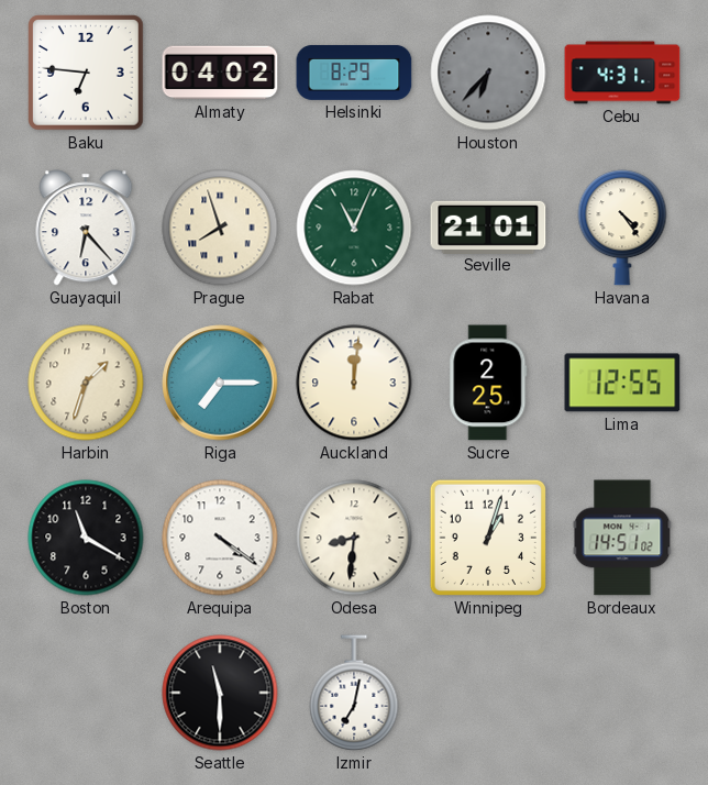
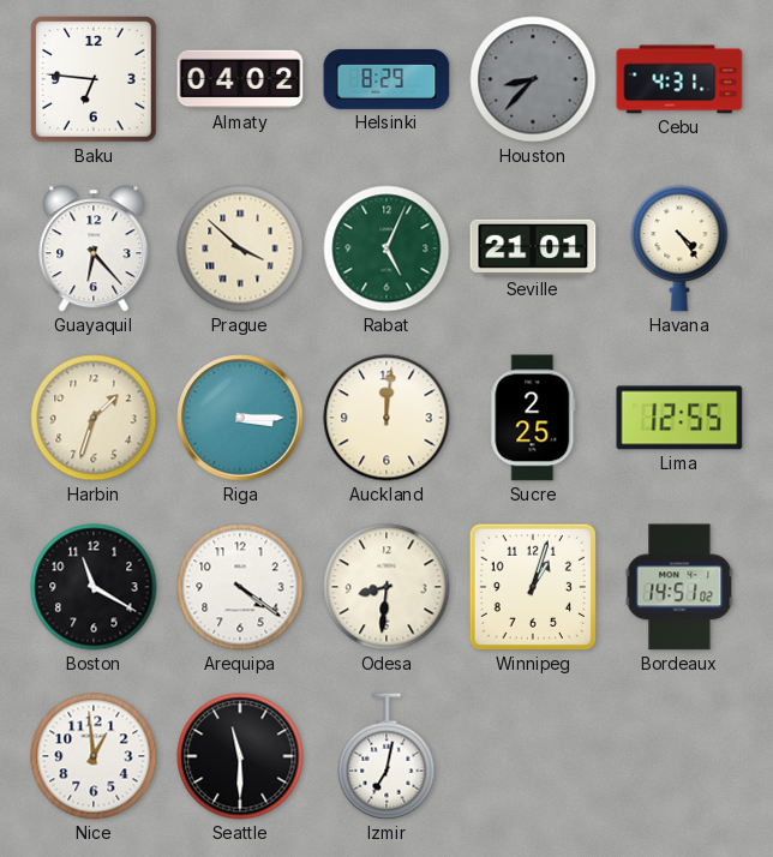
Houston: 6:37 -> 8:37 (533, 79)
Prague: 7:57 -> 3:52 (240, 248)
Rabat: 11:04 -> 5:04 (386, 248)
Riga: 7:15 -> 3:15 (240, 418)
Nice: none -> 12:59 (94, 756)
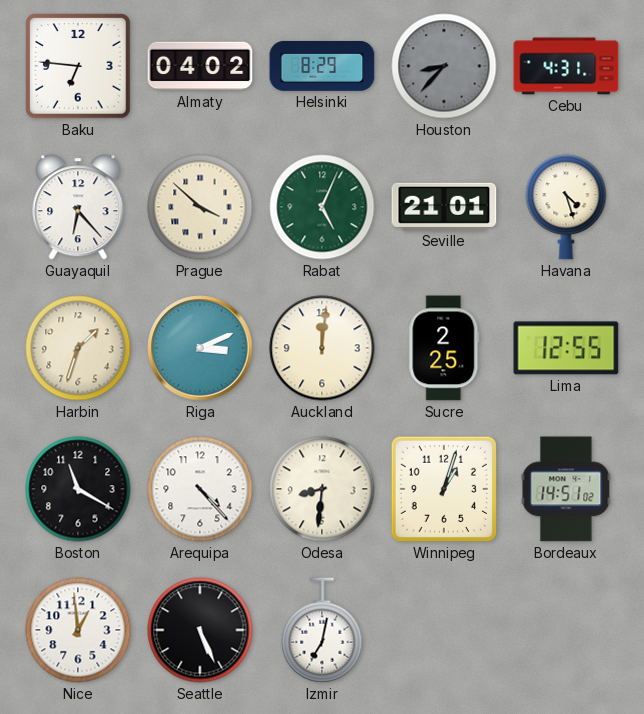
Havana: 4:24 -> 4:27 (566, 207)
Riga: 3:15 -> 3:11 (200, 348)
Arequipa: 4:21 -> 4:23 (200, 489)
Seattle: 11:30 -> 5:26 (200, 630)
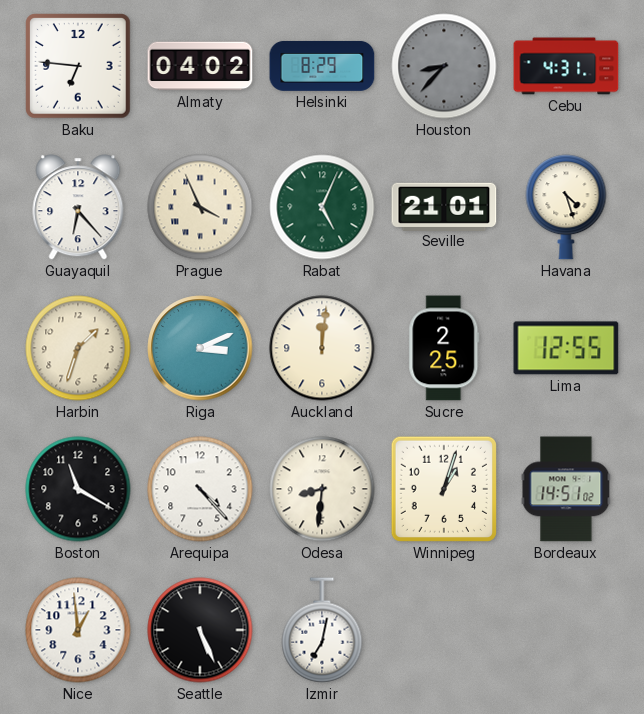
Prague: 3:52 -> 3:56 (200, 207)
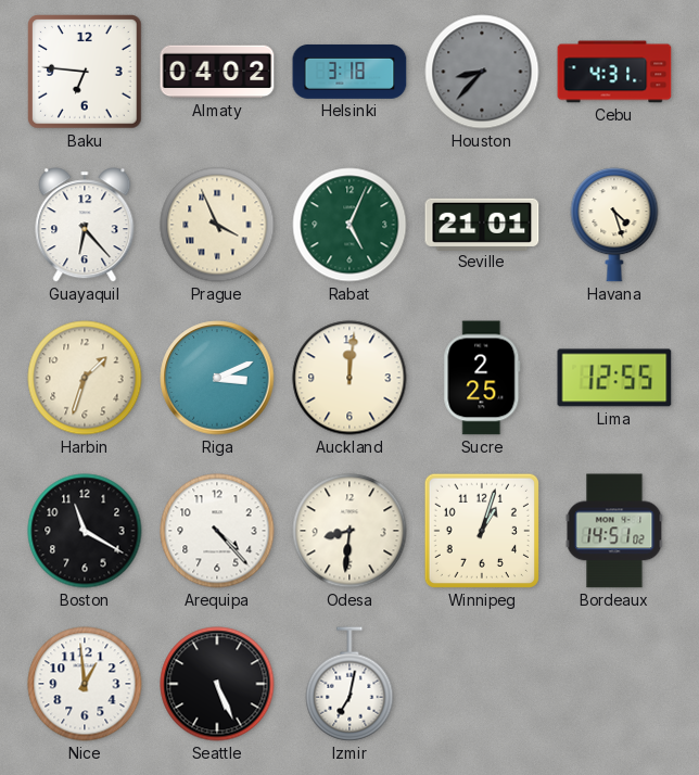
Helsinki: 8:29 -> 3:18 (349, 72)
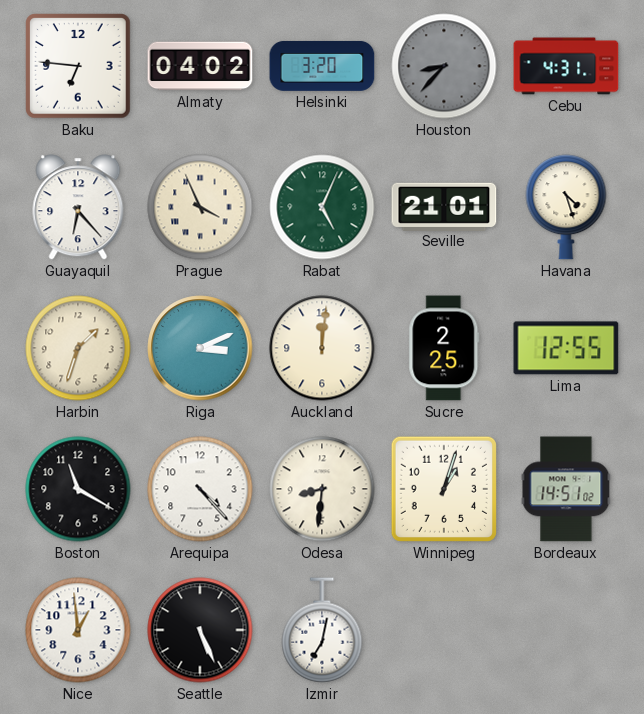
Helsinki: 3:18 -> 3:20 (322, 66)
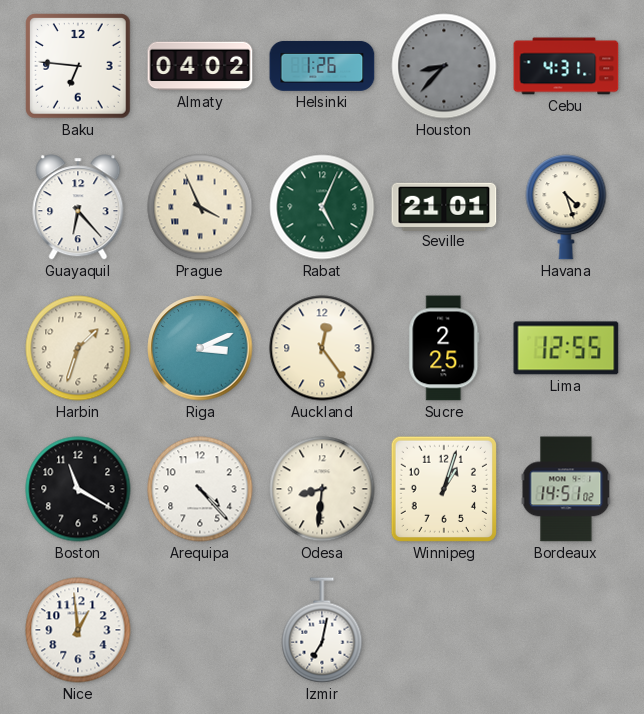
Helsinki: 3:20 -> 1:26 (322, 66)
Auckland: 12:01 -> 12:24 (322, 348)
Seattle: 5:26 -> none (200, 630)
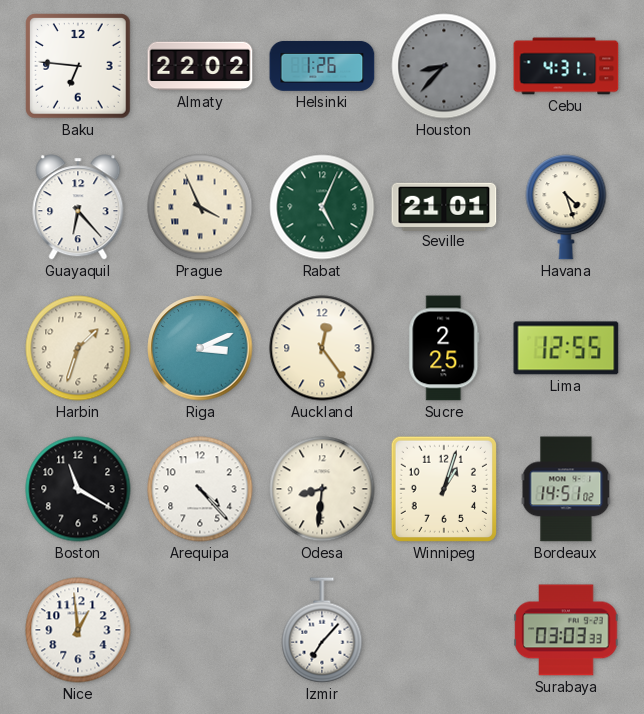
Almaty: 04:02 -> 22:02 (200, 66)
Izmir: 7:02 -> 7:07 (322, 630)
Surabaya: none -> 03:03 (566, 630)
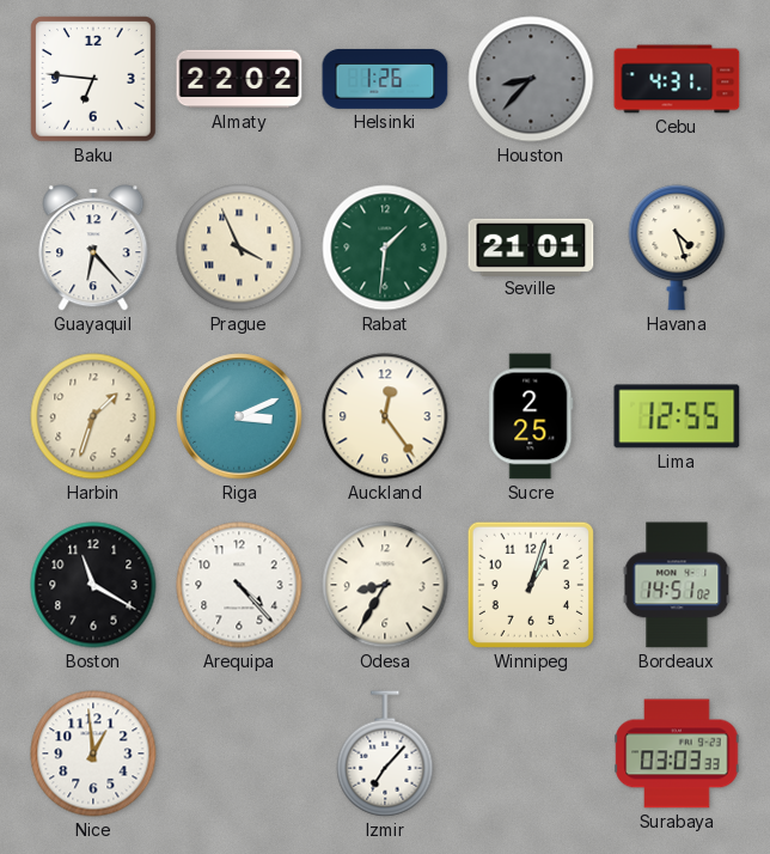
Rabat: 5:04 -> 1:31 (385, 248)
Odesa: 8:31 -> 8:35 (385, 585)
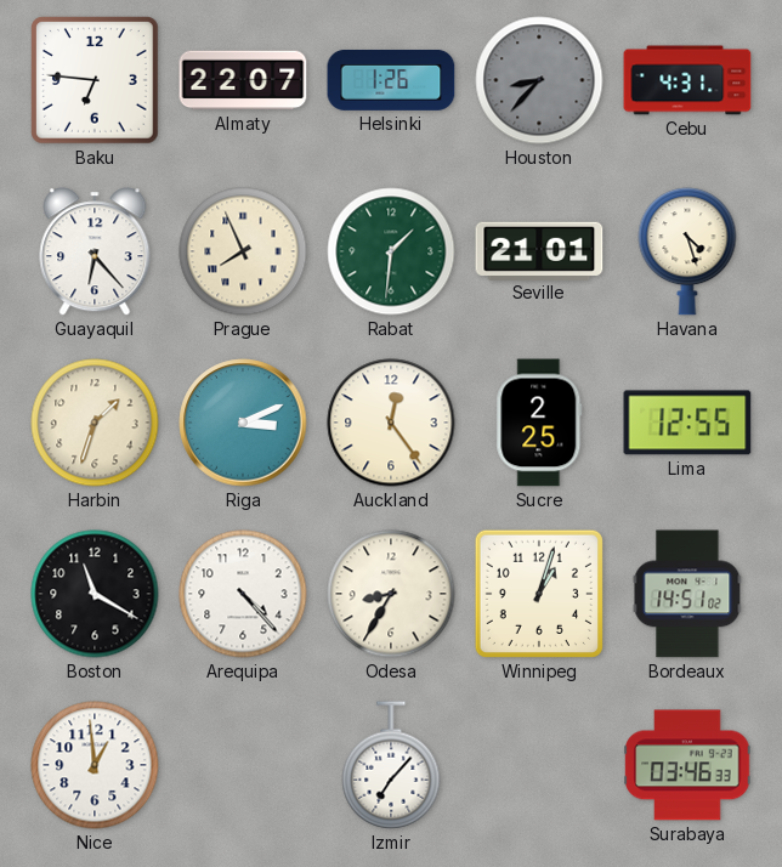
Almaty: 22:02 -> 22:07 (243, 80)
Prague: 3:56 -> 7:56 (243, 251)
Surabaya: 03:03 -> 03:46 (687, 765)
